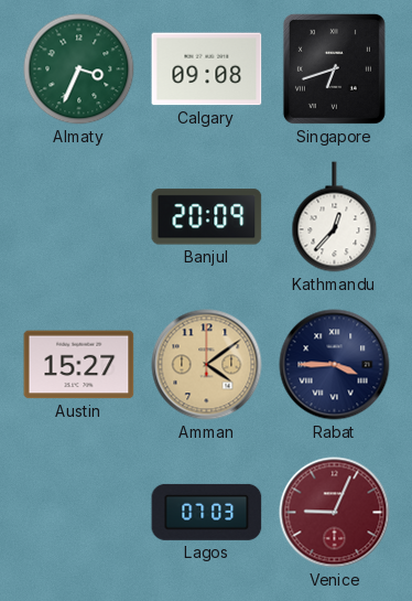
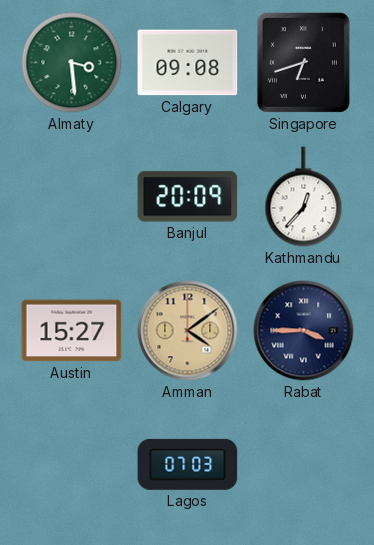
Almaty: 3:34 -> 3:29 (72, 63)
Venice: 9:04 -> none (335, 513)
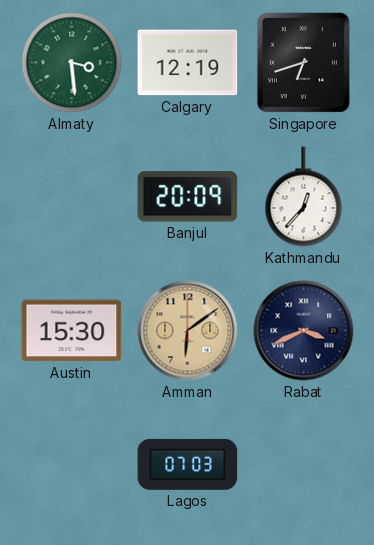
Calgary: 09:08 -> 12:19 (188, 63)
Austin: 15:27 -> 15:30 (72, 331)
Amman: 4:09 -> 6:09 (188, 331)
Rabat: 3:45 -> 3:41 (304, 331)
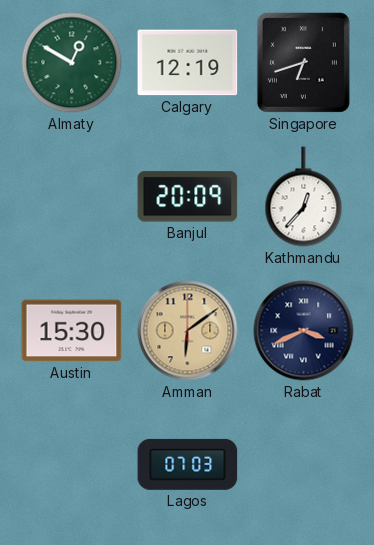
Almaty: 3:29 -> 12:50 (72, 63)
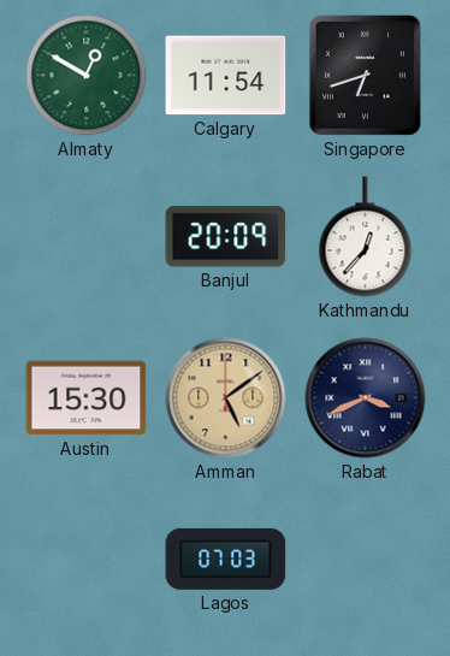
Calgary: 12:19 -> 11:54 (226, 76)
Amman: 6:09 -> 5:09 (226, 398)
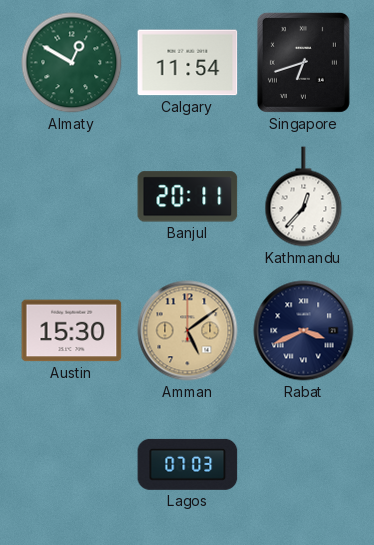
Banjul: 20:09 -> 20:11 (188, 197)
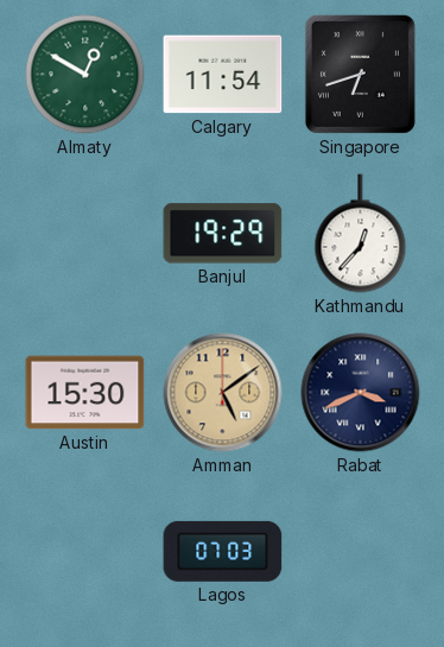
Banjul: 20:11 -> 19:29 (223, 234)
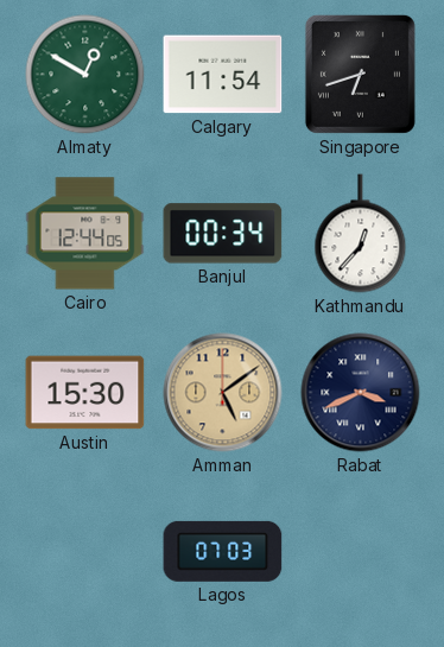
Cairo: none -> 12:44 (85, 234)
Banjul: 19:29 -> 00:34 (223, 234)
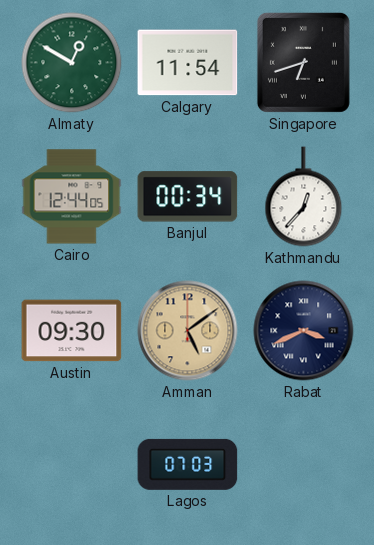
Austin: 15:30 -> 09:30 (72, 331)
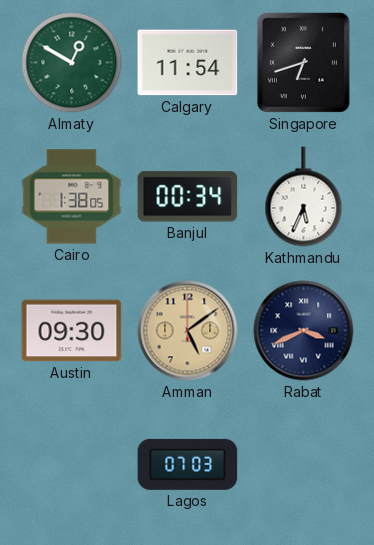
Cairo: 12:44 -> 1:38 (72, 197)
Kathmandu: 12:37 -> 5:34 (304, 197)
